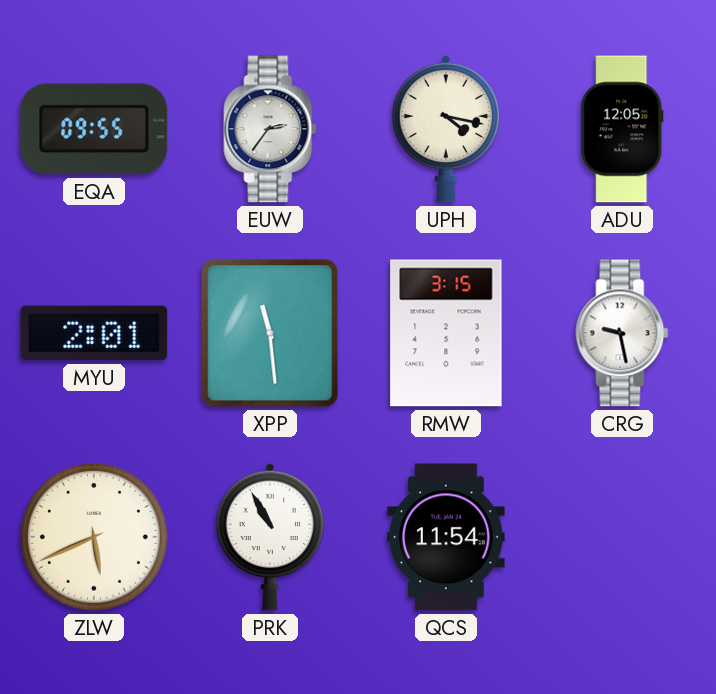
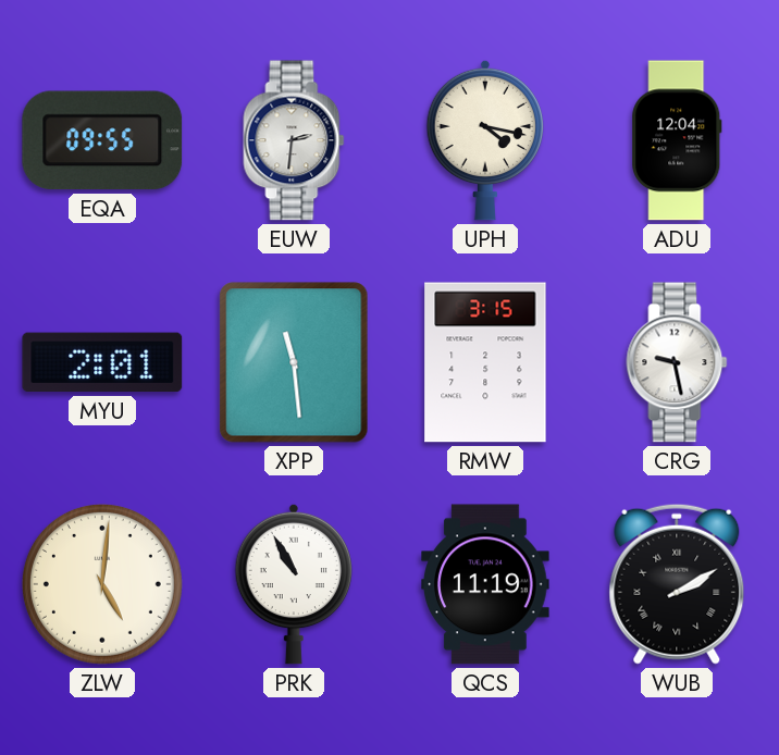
EUW: 2:36 -> 2:31 (294, 140)
ADU: 12:05 -> 12:04 (677, 140)
ZLW: 5:41 -> 5:01 (102, 584)
QCS: 11:54 -> 11:19 (485, 584)
WUB: none -> 2:10 (677, 584)
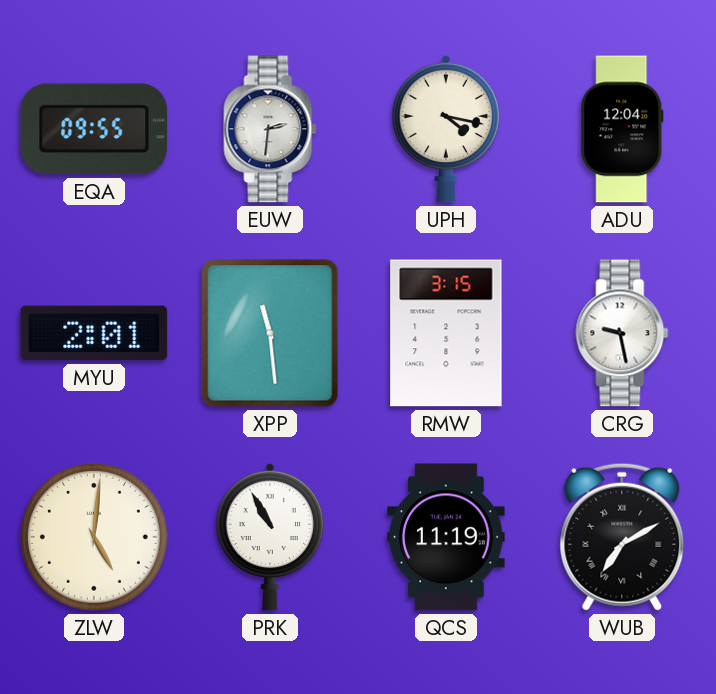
WUB: 2:10 -> 7:10 (622, 537)
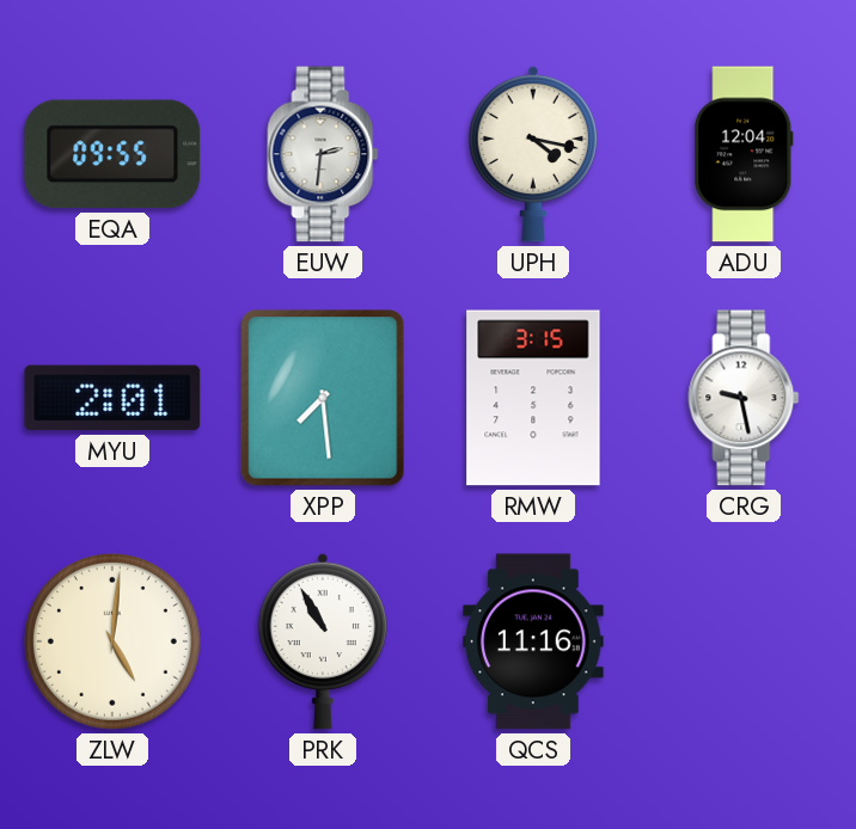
XPP: 11:29 -> 7:29 (323, 398)
QCS: 11:19 -> 11:16 (533, 641)
WUB: 7:10 -> none (622, 537)
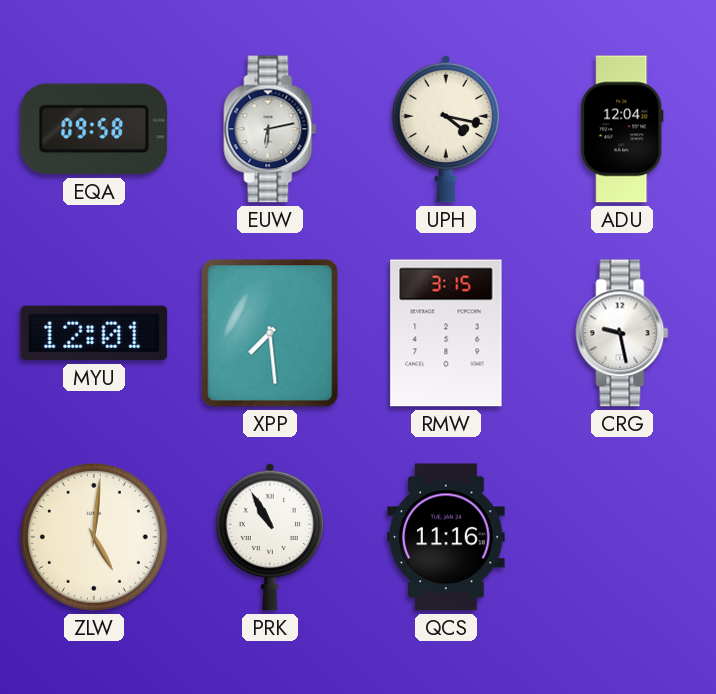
EQA: 09:55 -> 09:58 (94, 129)
EUW: 2:31 -> 6:13 (270, 129)
MYU: 2:01 -> 12:01 (94, 333)
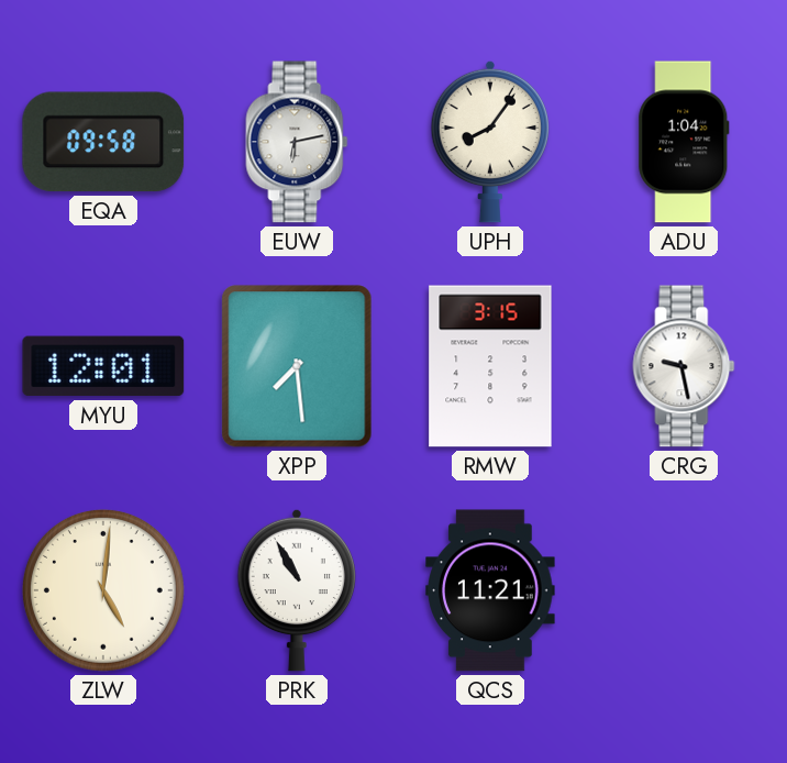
UPH: 4:17 -> 8:06 (490, 142)
ADU: 12:04 -> 1:04 (684, 142)
QCS: 11:16 -> 11:21 (490, 590)
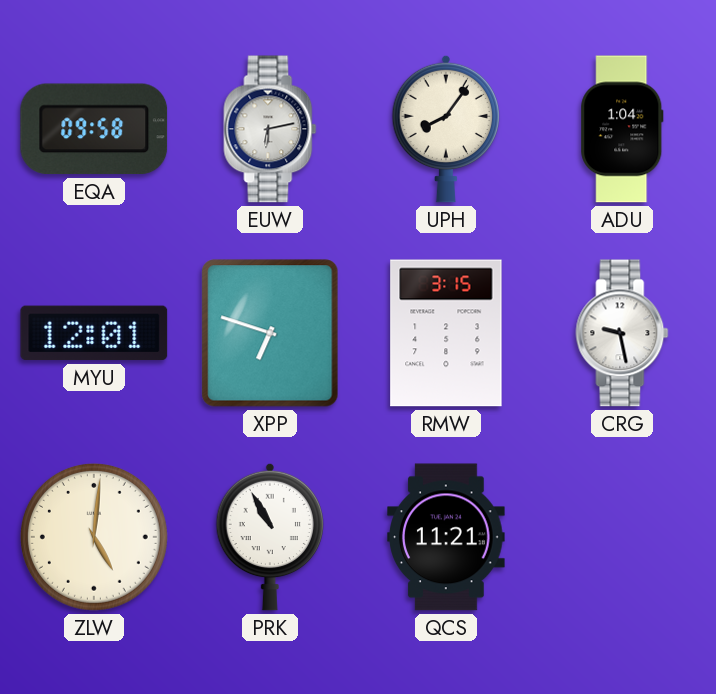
XPP: 7:29 -> 6:48 (270, 333)
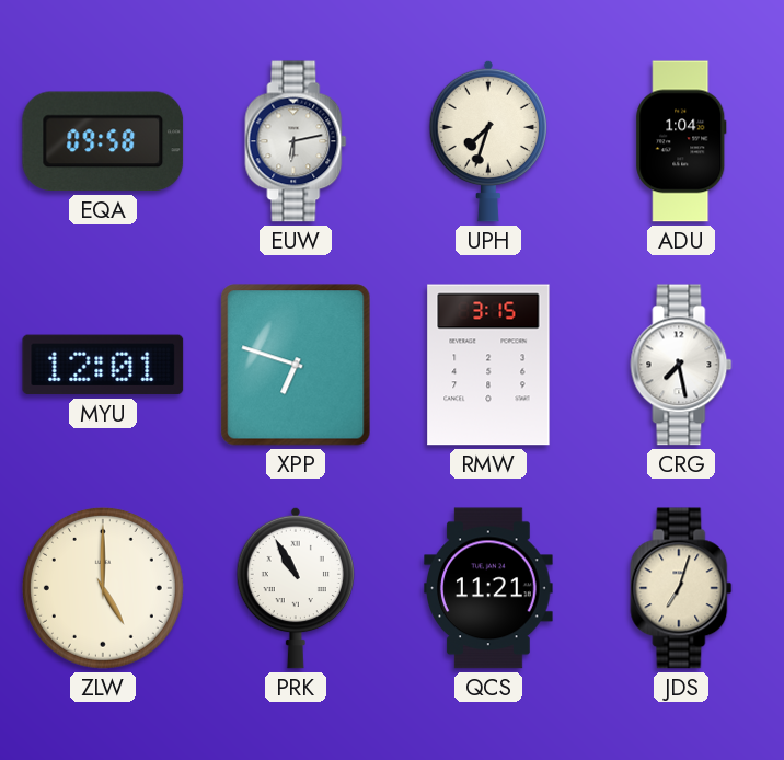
UPH: 8:06 -> 7:33 (488, 141)
CRG: 9:28 -> 7:28 (681, 365)
ZLW: 5:01 -> 5:00 (103, 588)
JDS: none -> 7:03 (681, 588)
